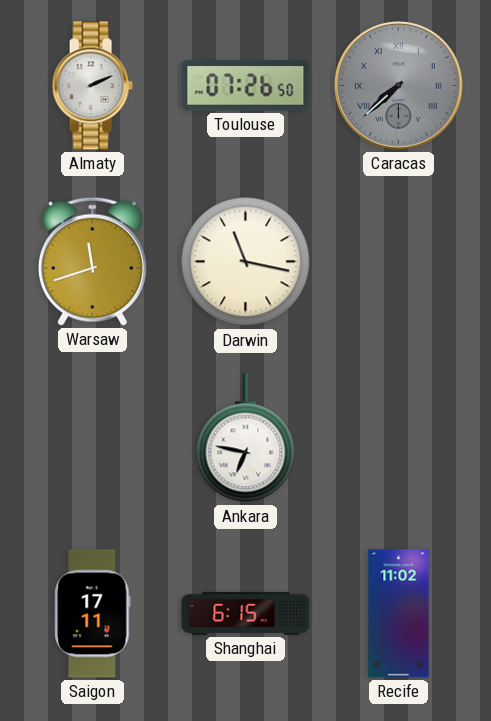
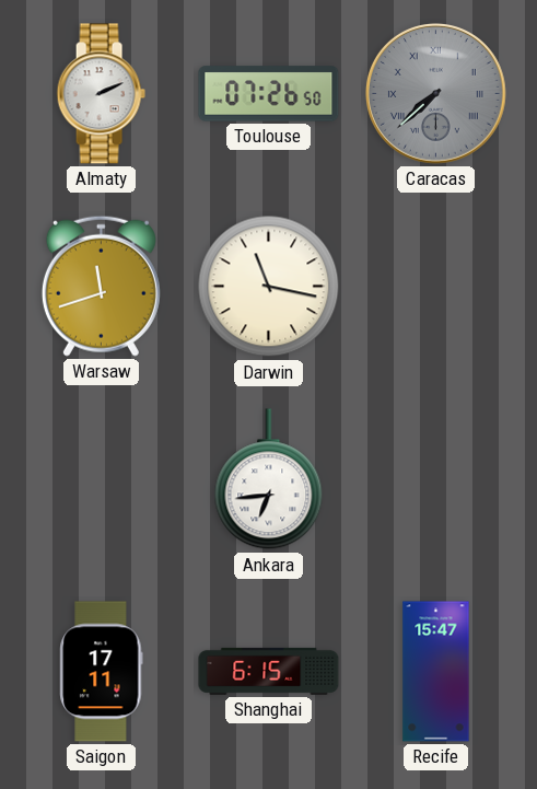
Ankara: 6:47 -> 6:44 (269, 479)
Recife: 11:02 -> 15:47 (436, 672)
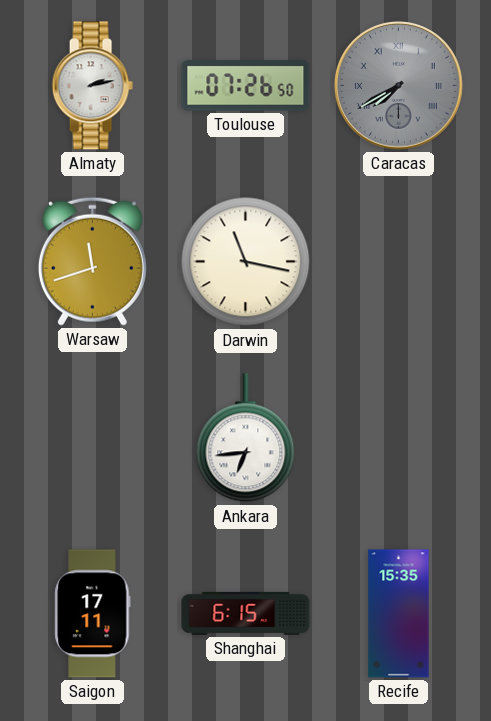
Almaty: 2:11 -> 2:13 (92, 86)
Caracas: 7:38 -> 7:40 (398, 85)
Recife: 15:47 -> 15:35 (399, 614)
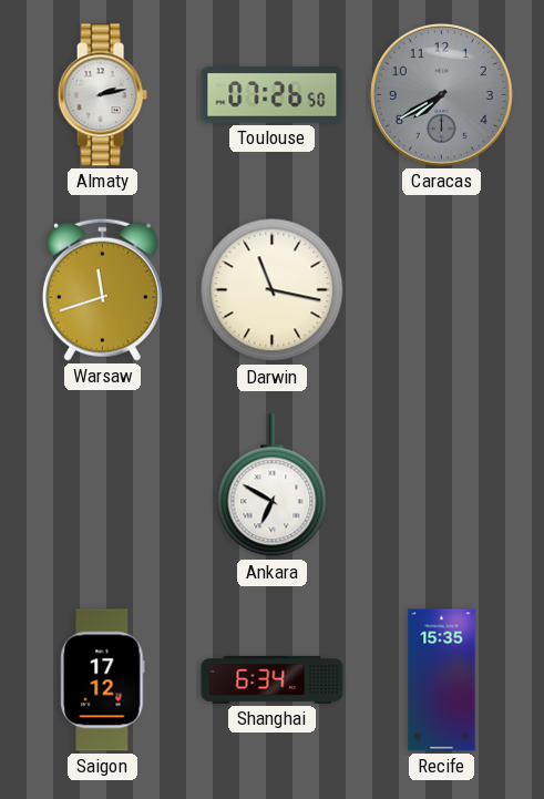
Caracas numerals: Roman -> Arabic (441, 94)
Ankara: 6:44 -> 6:50 (273, 485)
Saigon: 17:11 -> 17:12 (103, 680)
Shanghai: 6:15 -> 6:34 (273, 679)
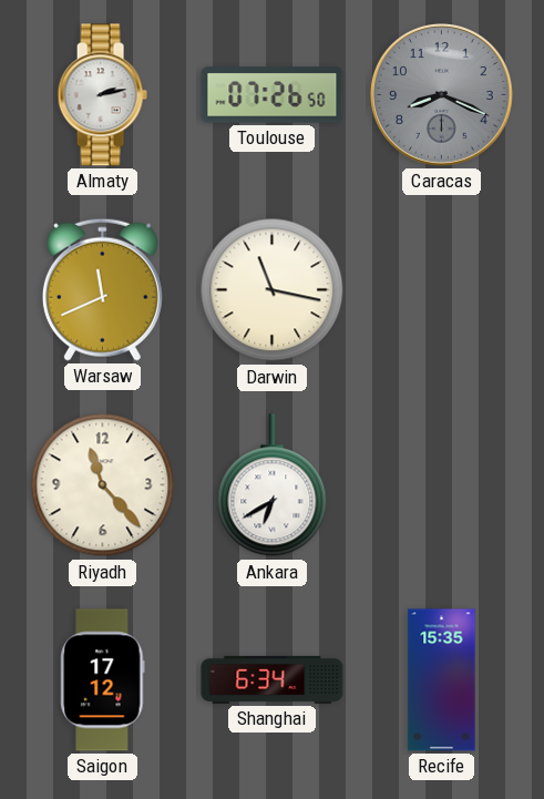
Caracas: 7:40 -> 8:19 (441, 94)
Warsaw: 11:42 -> 11:41 (102, 289)
Riyadh: none -> 11:23 (103, 485)
Ankara: 6:50 -> 6:40 (273, 485)
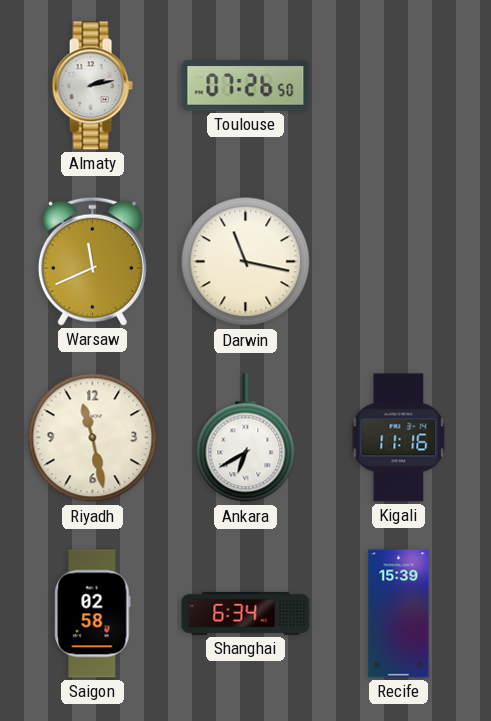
Caracas: 8:19 -> none (441, 94)
Riyadh: 11:23 -> 11:28 (93, 438)
Kigali: none -> 11:16 (399, 438)
Saigon: 17:12 -> 02:58 (93, 614)
Recife: 15:35 -> 15:39 (399, 614)
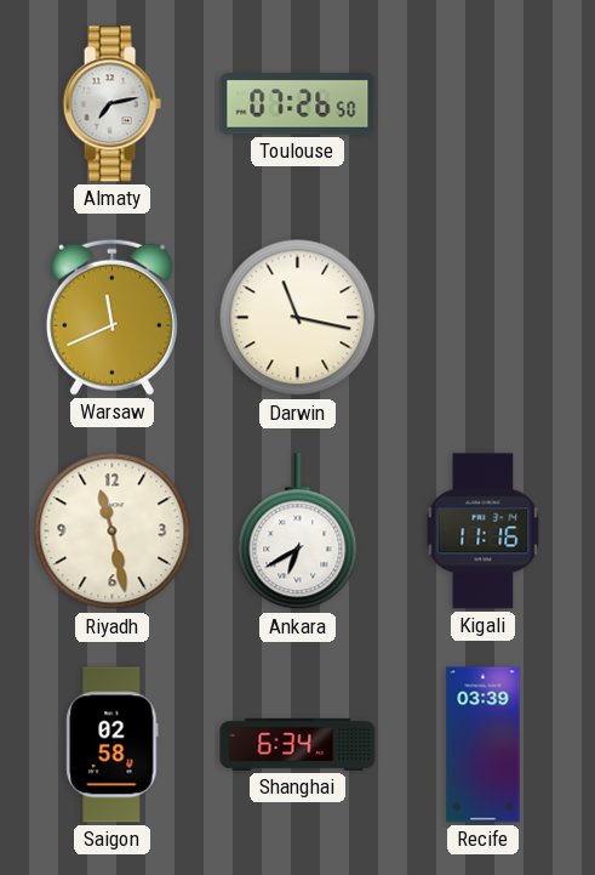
Almaty: 2:13 -> 7:13 (111, 104)
Recife: 15:39 -> 03:39 (484, 745)
